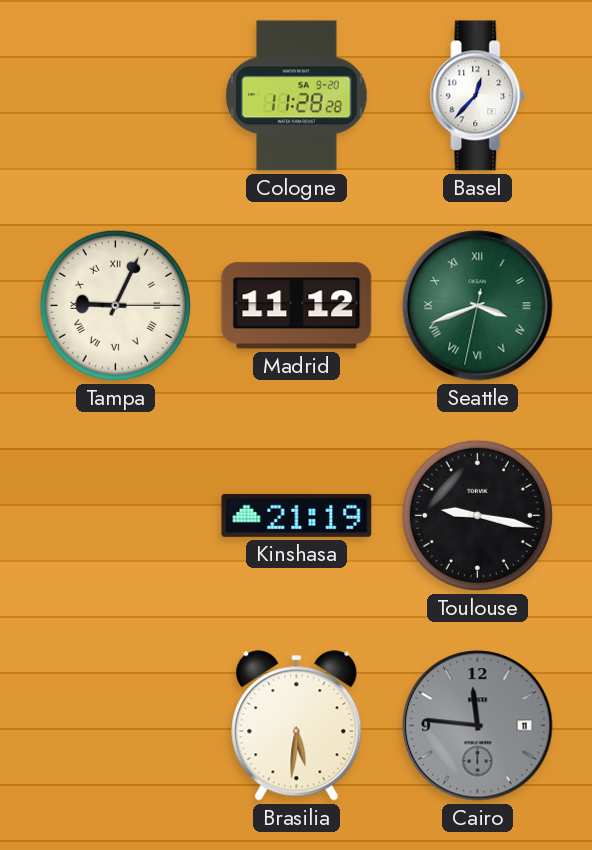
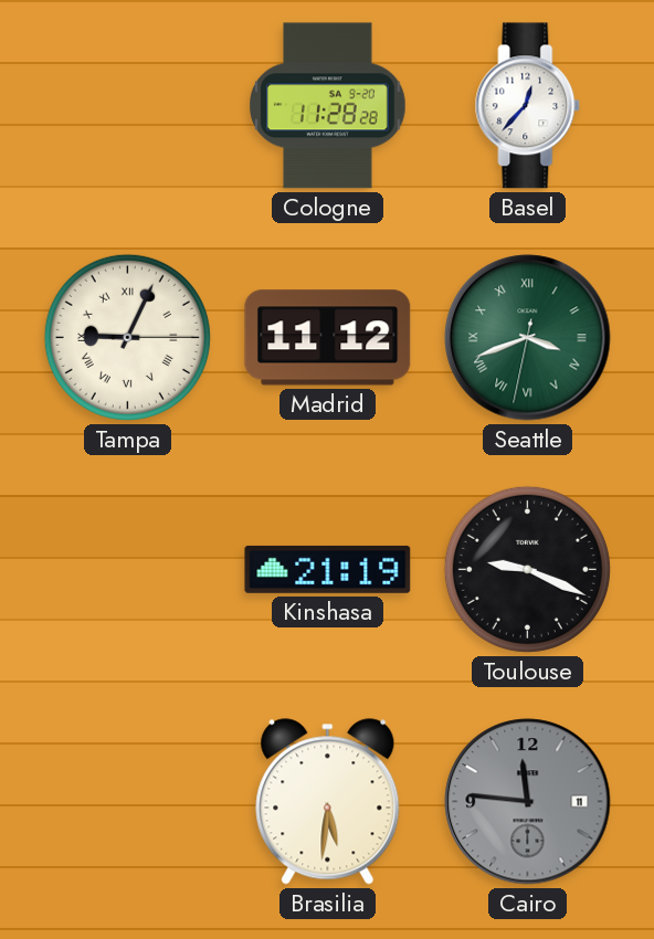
Toulouse: 9:17 -> 9:19 (527, 569)
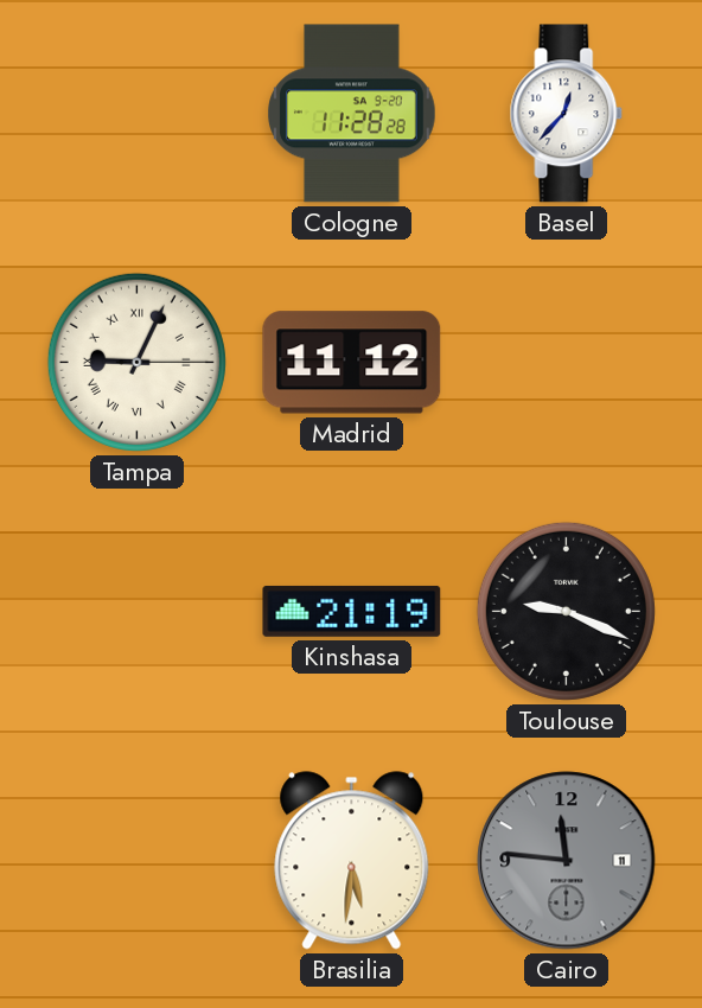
Seattle: 3:41 -> none (528, 338)
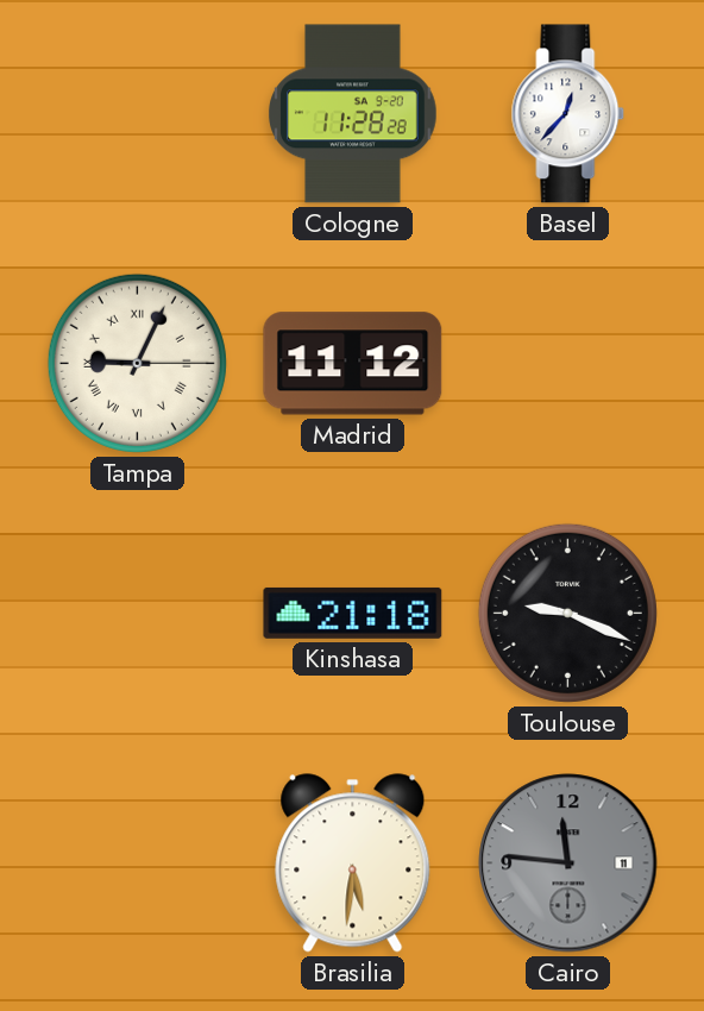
Kinshasa: 21:19 -> 21:18 (353, 613)
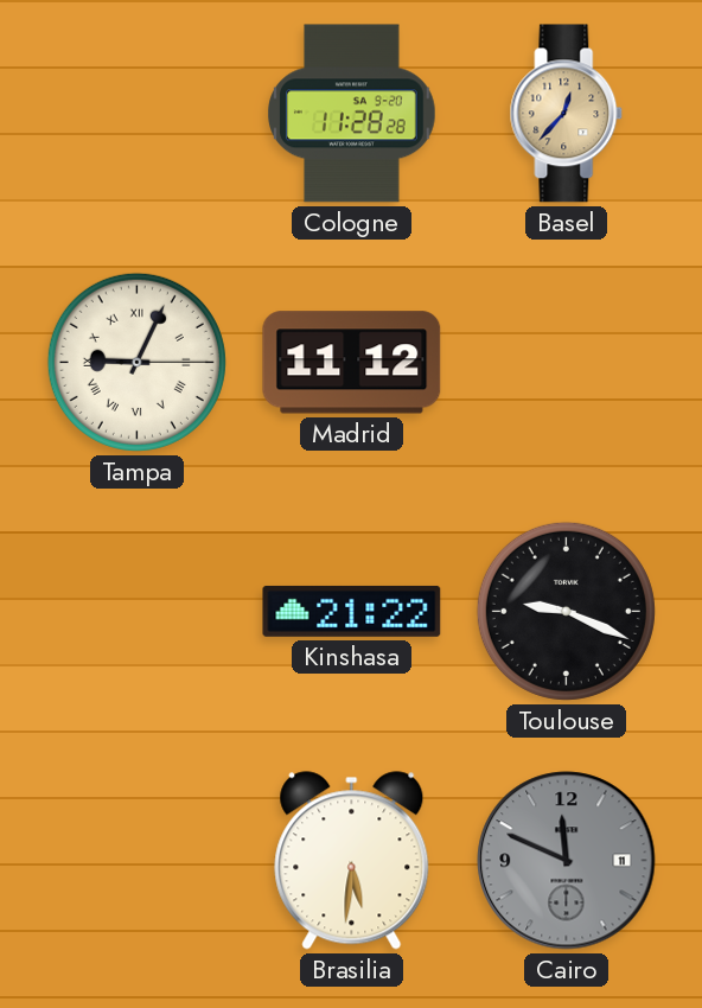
Basel dial: white -> champagne (567, 114)
Kinshasa: 21:18 -> 21:22 (352, 611)
Cairo: 11:46 -> 11:49 (567, 861)
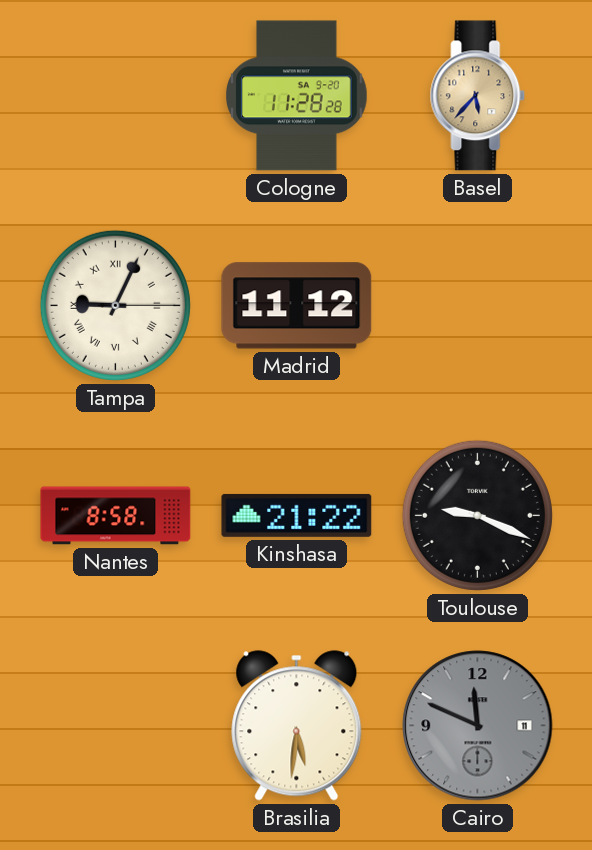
Basel: 12:37 -> 5:37 (478, 96)
Nantes: none -> 8:58 (116, 516)
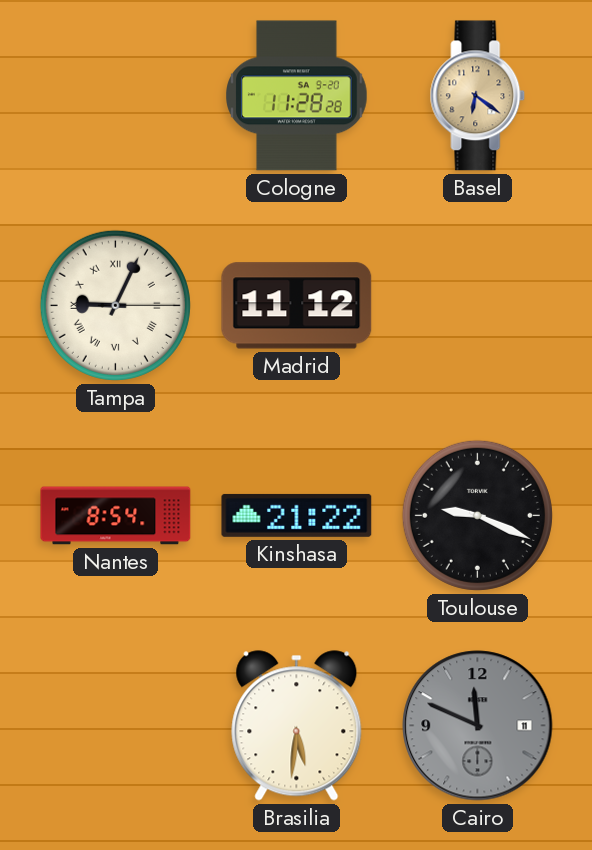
Basel: 5:37 -> 6:21 (478, 96)
Nantes: 8:58 -> 8:54 (116, 516)
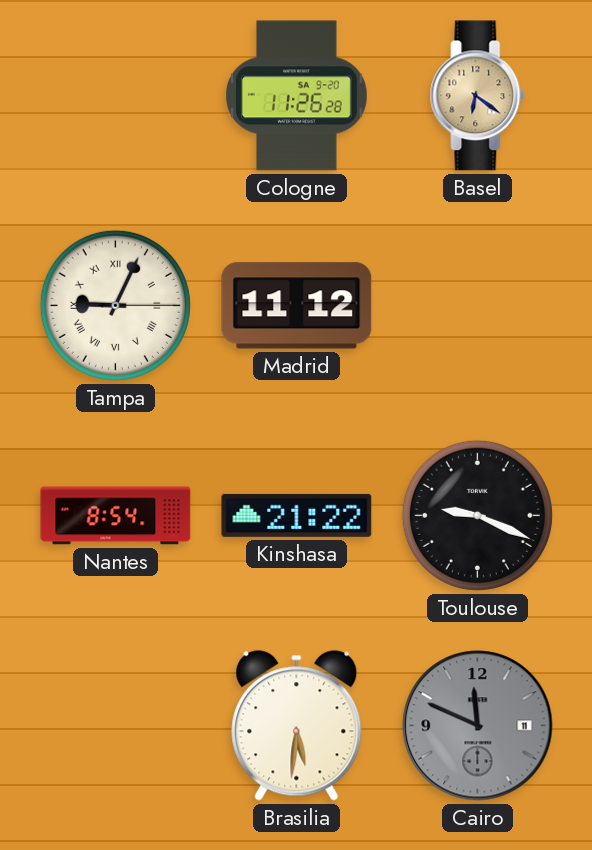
Cologne: 11:28 -> 11:26 (297, 96)
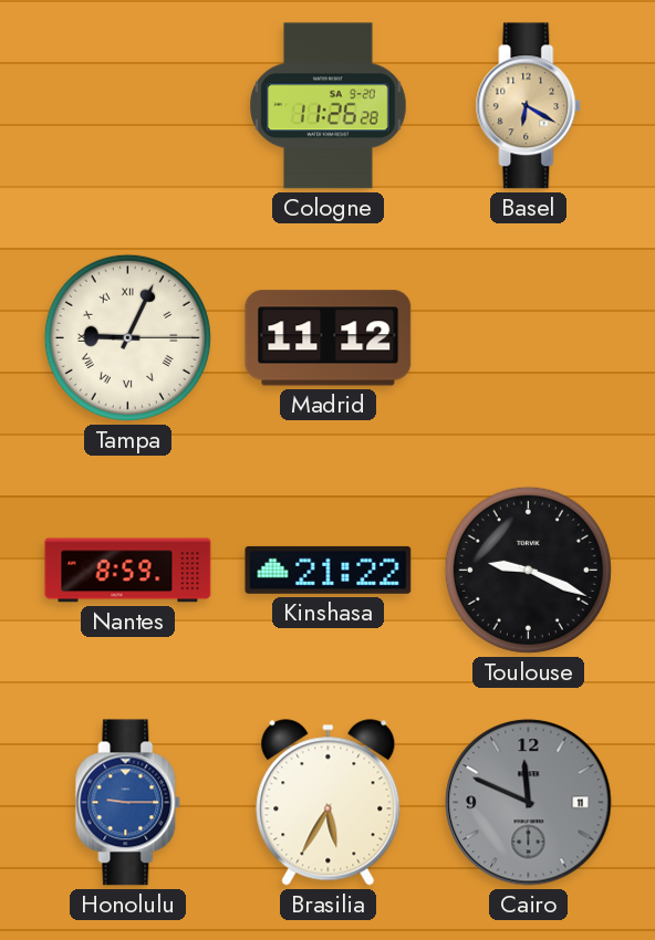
Basel: 6:21 -> 6:20 (529, 106)
Nantes: 8:54 -> 8:59 (128, 571)
Honolulu: none -> 9:15 (128, 803)
Brasilia: 5:31 -> 5:35 (329, 803)
